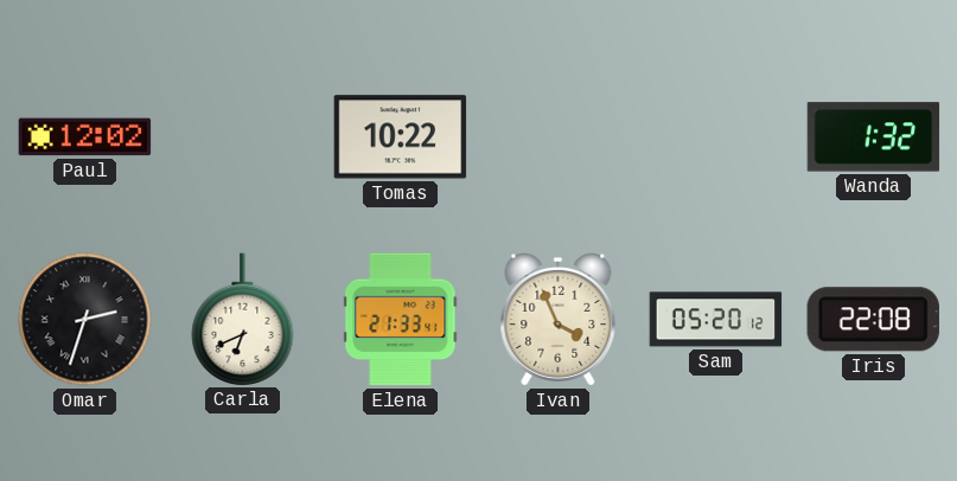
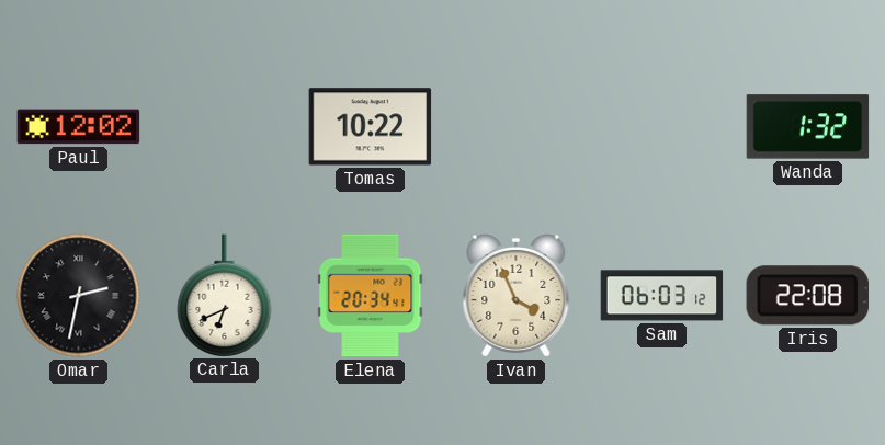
Omar: 2:33 -> 2:32 (79, 296)
Elena: 21:33 -> 20:34 (371, 296)
Sam: 05:20 -> 06:03 (662, 296)
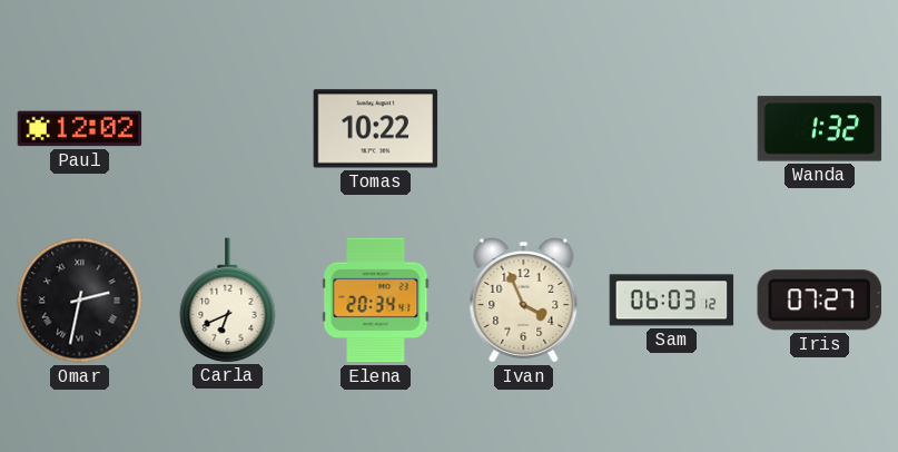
Iris: 22:08 -> 07:27 (819, 301)
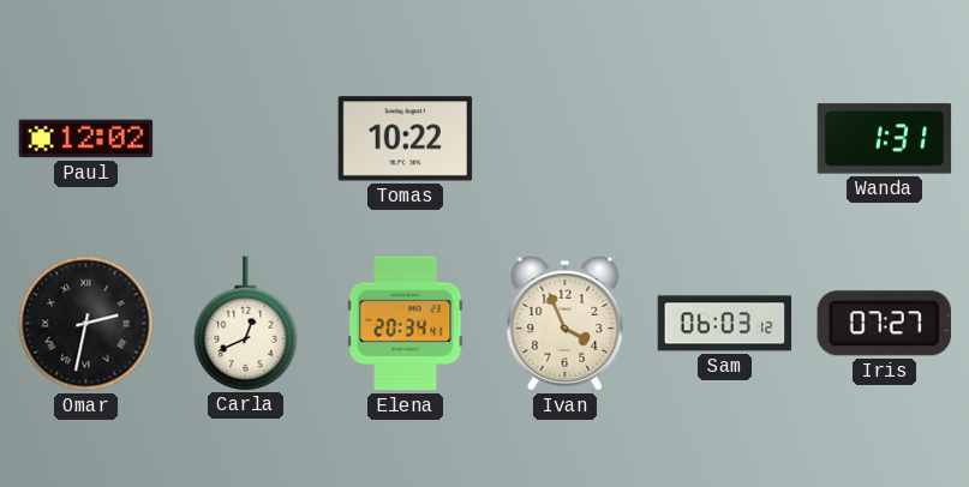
Wanda: 1:32 -> 1:31 (885, 139)
Carla: 6:41 -> 12:41 (246, 323)
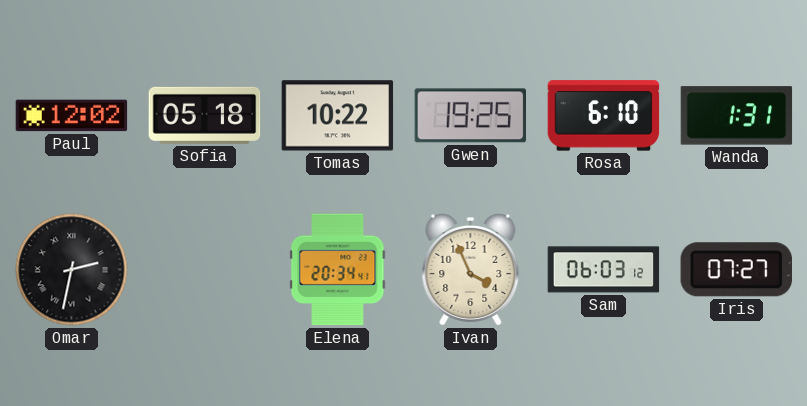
Sofia: none -> 05:18 (205, 115)
Gwen: none -> 19:25 (471, 116)
Rosa: none -> 6:10 (604, 116)
Carla: 12:41 -> none (246, 323)
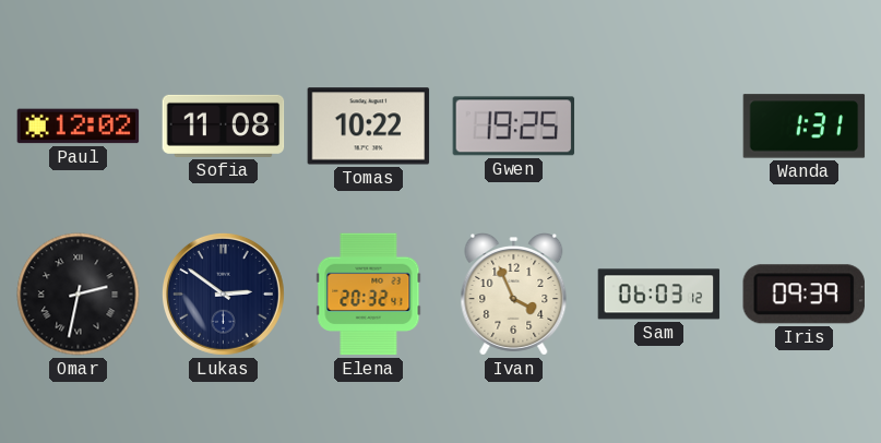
Sofia: 05:18 -> 11:08 (224, 125)
Rosa: 6:10 -> none (604, 116)
Lukas: none -> 2:51 (223, 294)
Elena: 20:34 -> 20:32 (369, 295)
Iris: 07:27 -> 09:39 (803, 295)
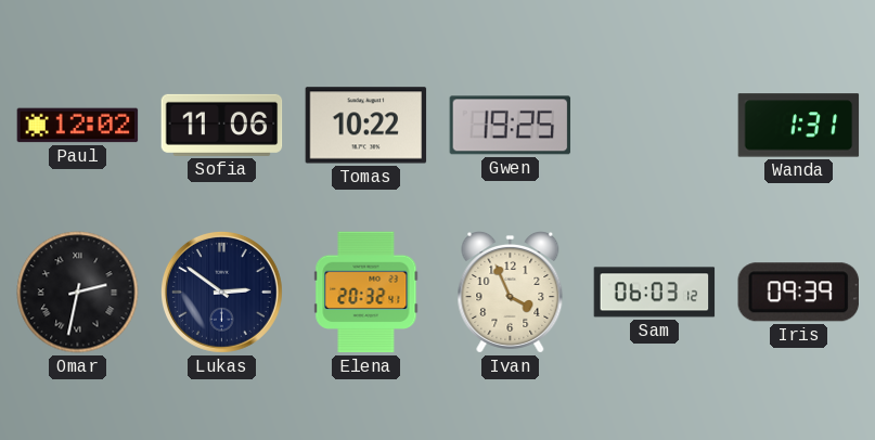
Sofia: 11:08 -> 11:06 (222, 125)
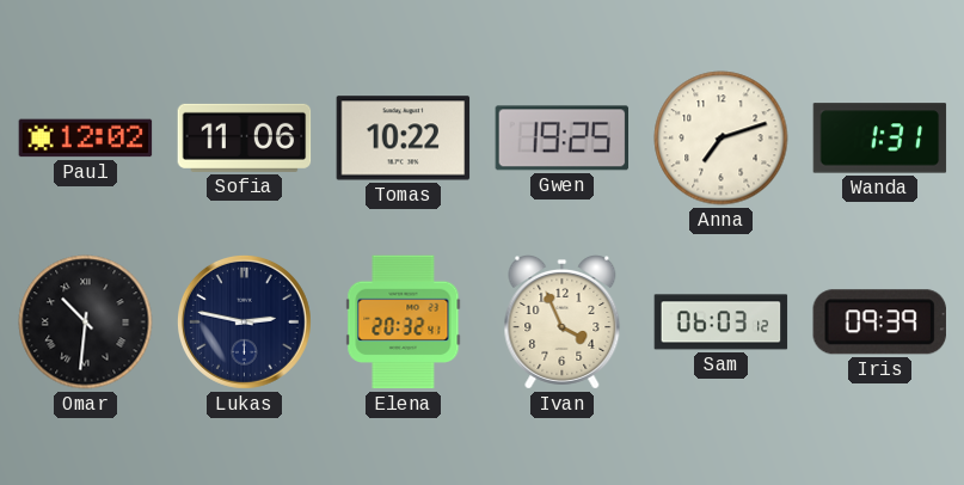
Anna: none -> 7:12 (722, 139)
Omar: 2:32 -> 10:31 (86, 323)
Lukas: 2:51 -> 2:47 (244, 321)
